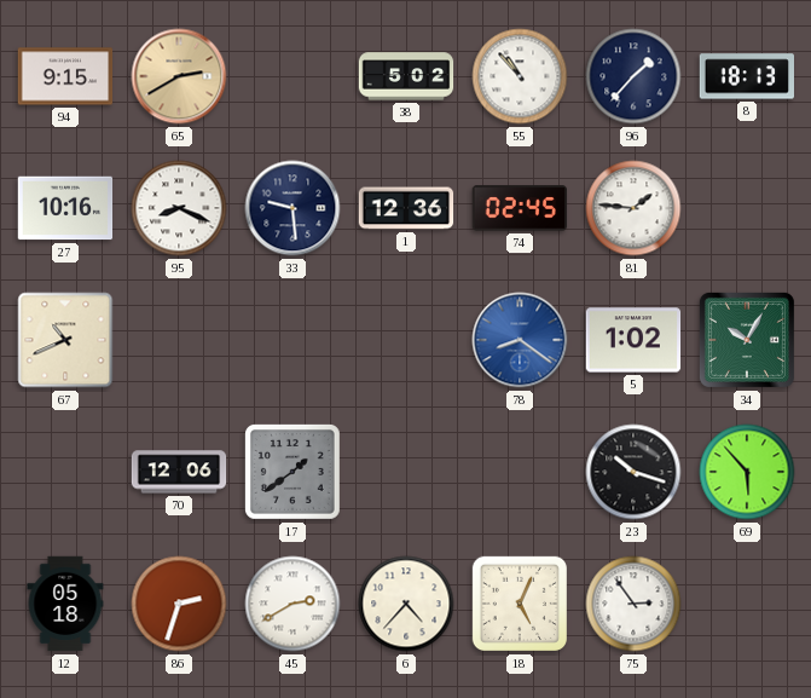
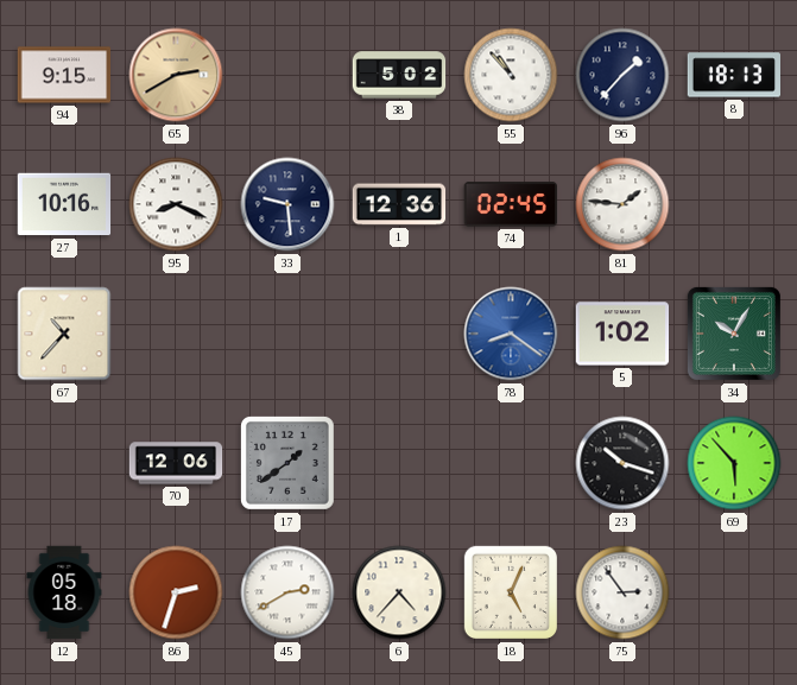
67: 10:41 -> 10:37 (64, 334)
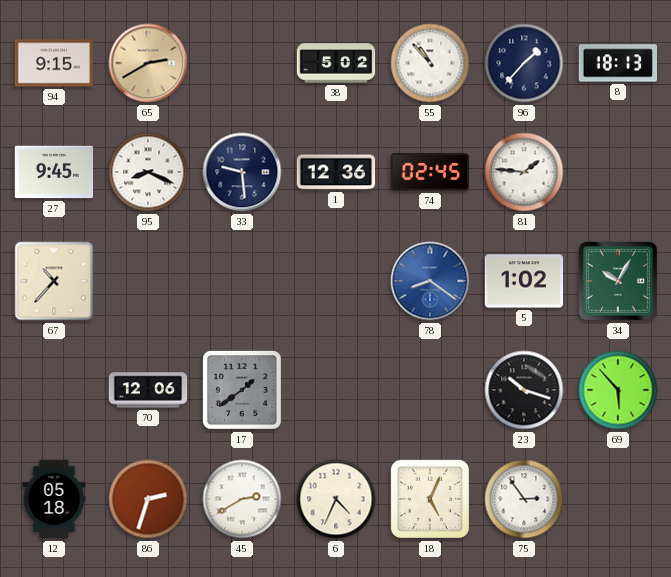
27: 10:16 -> 9:45 (54, 172)
6: 4:37 -> 4:34 (336, 499)
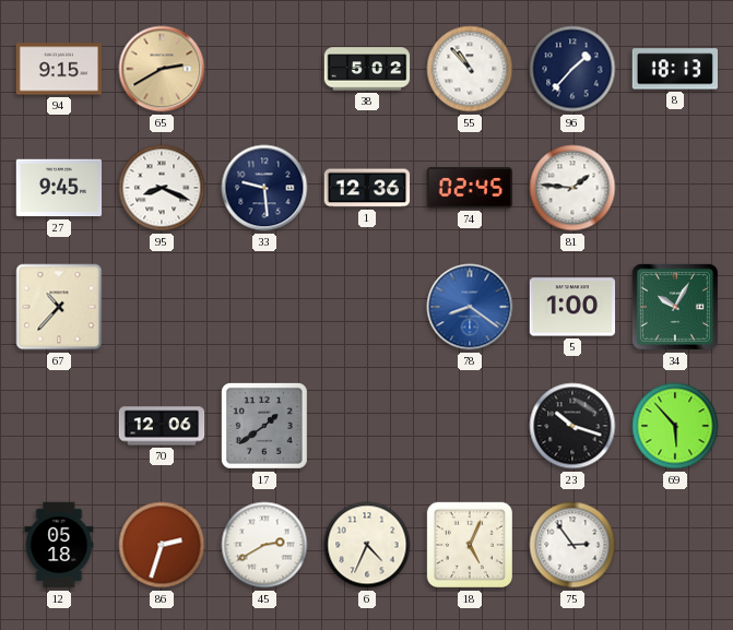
5: 1:02 -> 1:00 (572, 307)
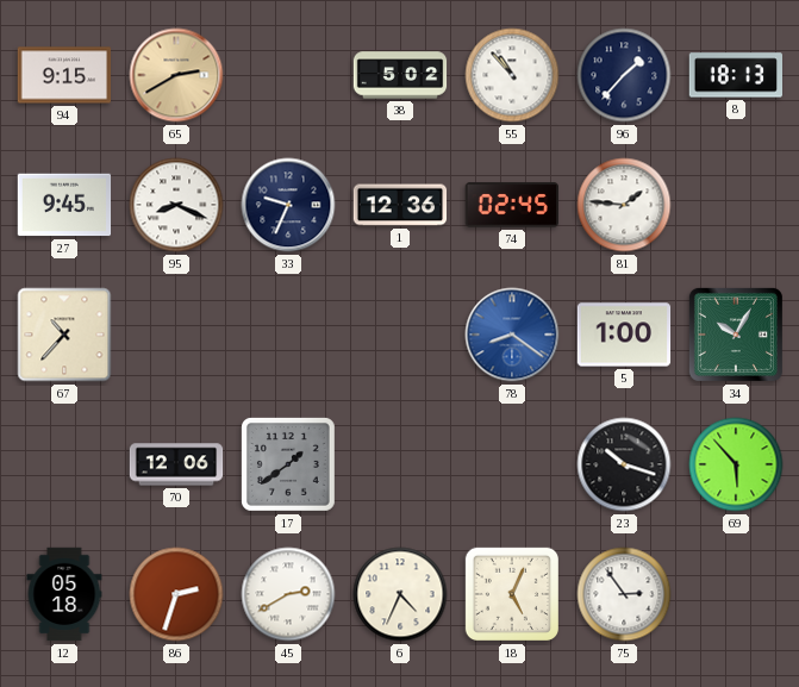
33: 9:29 -> 9:34 (288, 205)
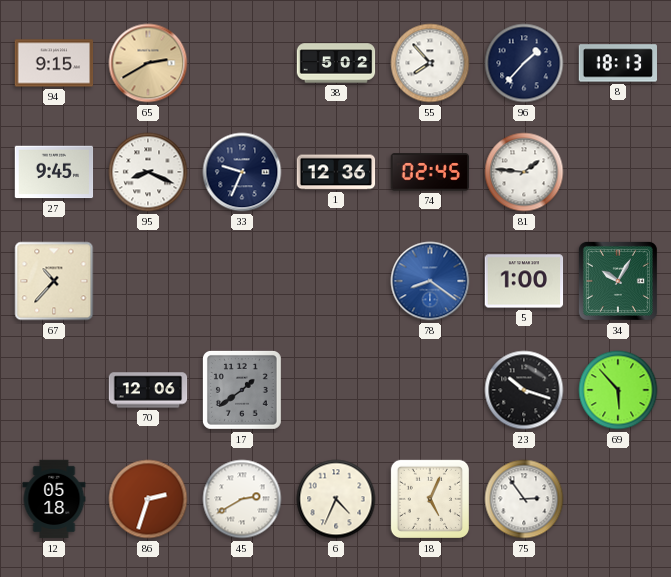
55: 10:53 -> 7:53 (430, 63)
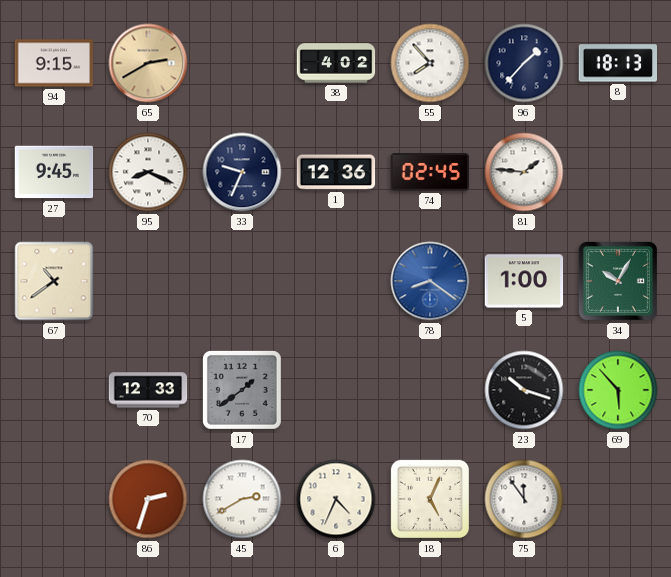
38: 5:02 -> 4:02 (336, 63)
67: 10:37 -> 10:39 (54, 281)
70: 12:06 -> 12:33 (148, 390)
12: 05:18 -> none (54, 499)
75: 2:54 -> 11:54 (524, 499)
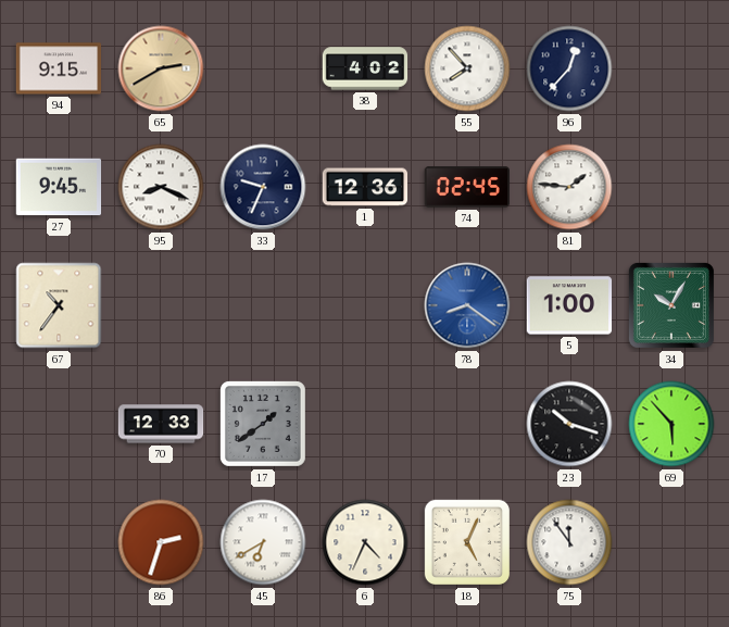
96: 1:37 -> 12:37 (569, 68)
8: 18:13 -> none (617, 63)
67: 10:39 -> 10:36 (59, 305)
45: 2:40 -> 6:40 (263, 542)
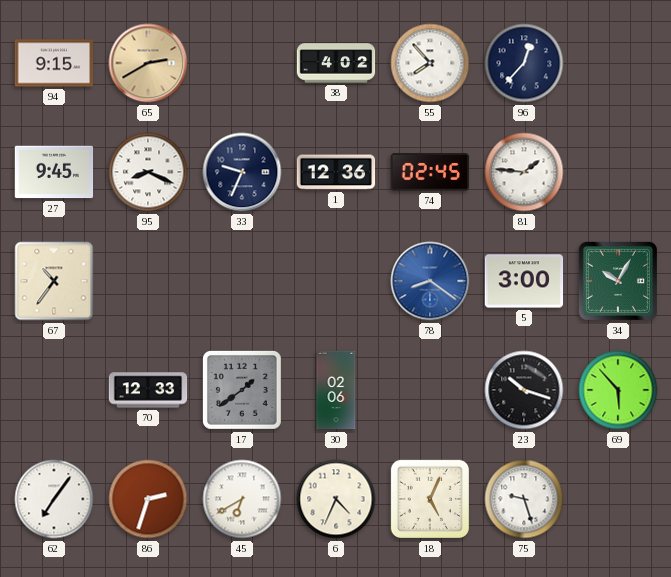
5: 1:00 -> 3:00 (524, 281)
30: none -> 02:06 (336, 390)
62: none -> 7:06 (54, 499)
75: 11:54 -> 9:27 (524, 499)
